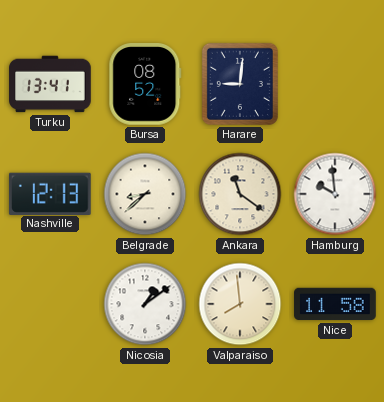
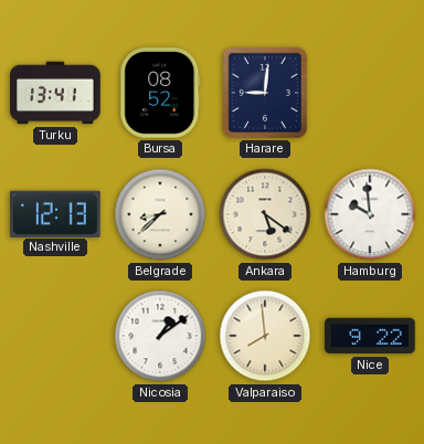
Ankara: 11:21 -> 5:21 (265, 214)
Nice: 11:58 -> 9:22 (370, 336)
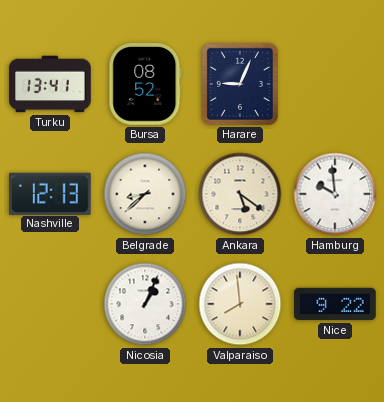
Harare: 9:01 -> 9:04 (240, 84)
Nicosia: 1:09 -> 1:04 (145, 304)
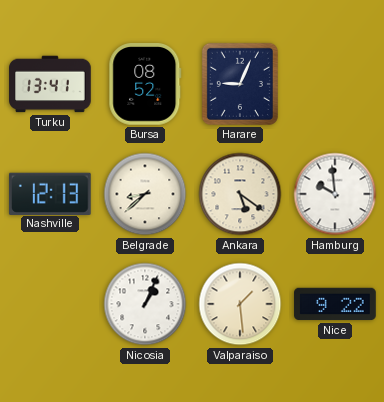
Valparaiso: 7:59 -> 1:29 (240, 304)
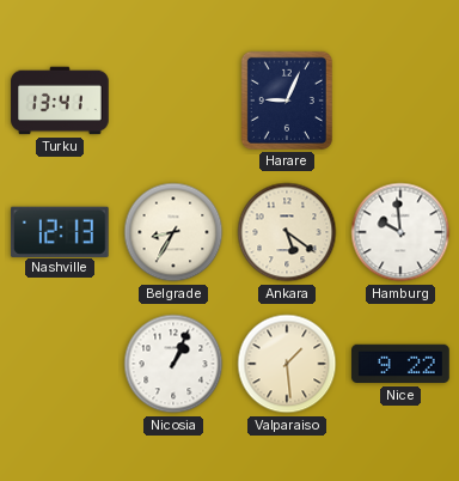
Bursa: 08:52 -> none (145, 85)
Belgrade: 8:38 -> 8:35 (173, 232)
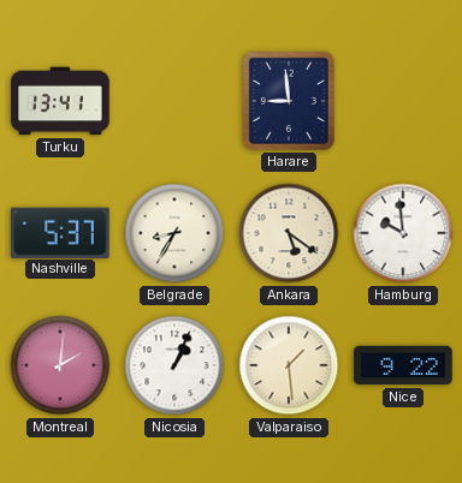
Harare: 9:04 -> 8:59 (289, 101)
Nashville: 12:13 -> 5:37 (60, 232)
Montreal: none -> 2:01 (60, 365)
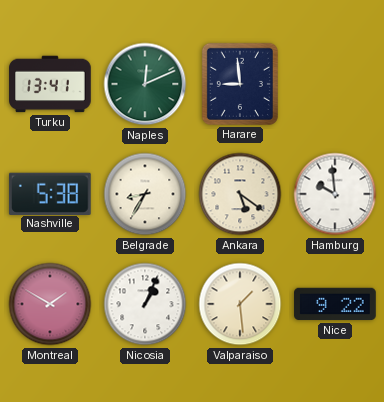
Naples: none -> 12:11 (145, 84)
Nashville: 5:37 -> 5:38 (50, 193)
Montreal: 2:01 -> 1:50 (50, 304)
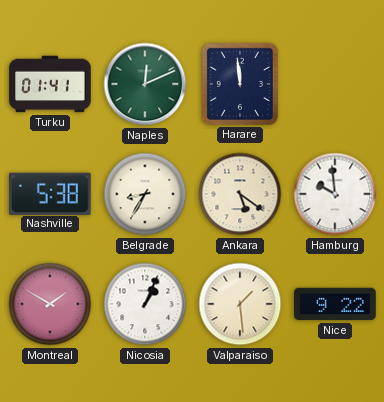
Turku: 13:41 -> 01:41 (50, 84)
Harare: 8:59 -> 11:59 (240, 84)
